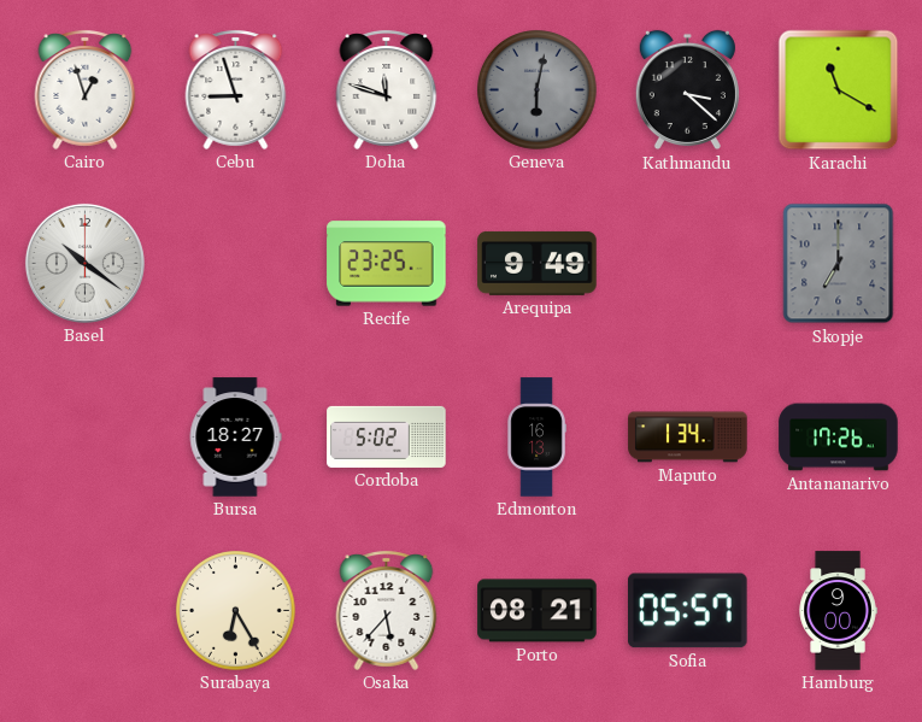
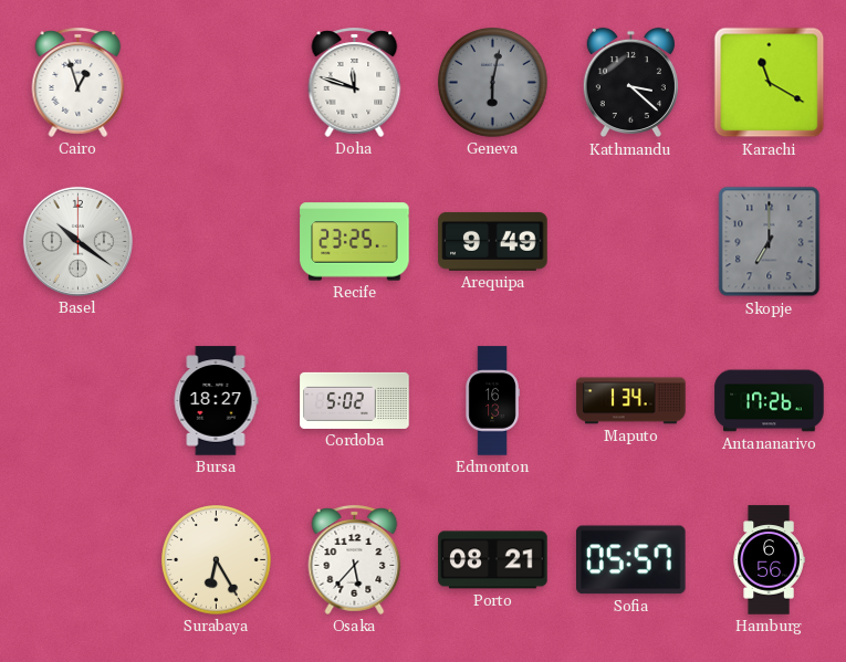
Cebu: 8:57 -> none (236, 89)
Hamburg: 9:00 -> 6:56 (769, 560)
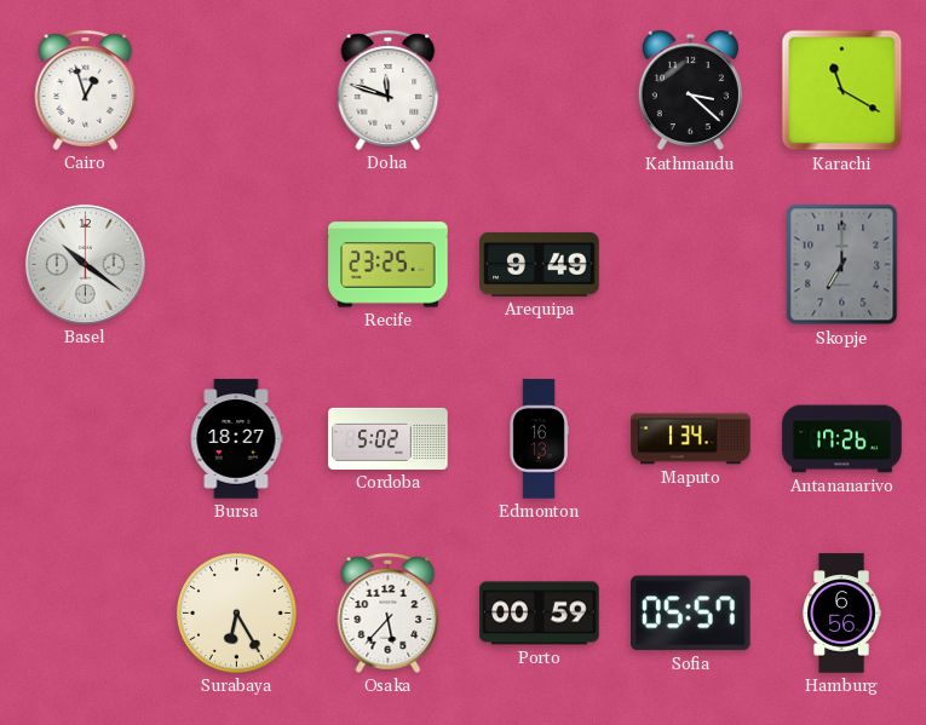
Geneva: 6:02 -> none (493, 83)
Porto: 08:21 -> 00:59 (540, 614)
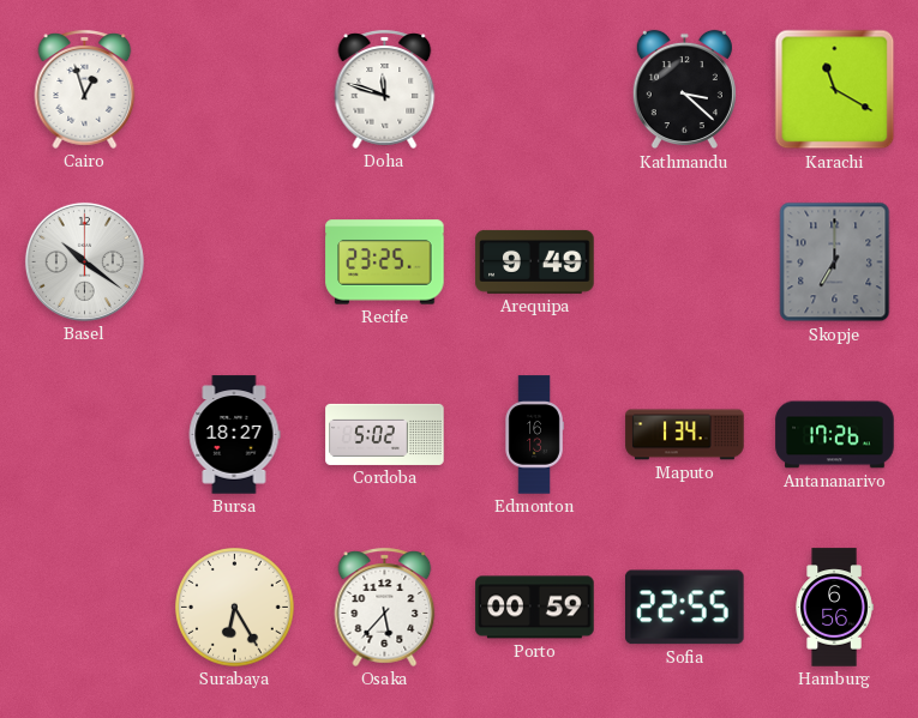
Sofia: 05:57 -> 22:55 (685, 608)
